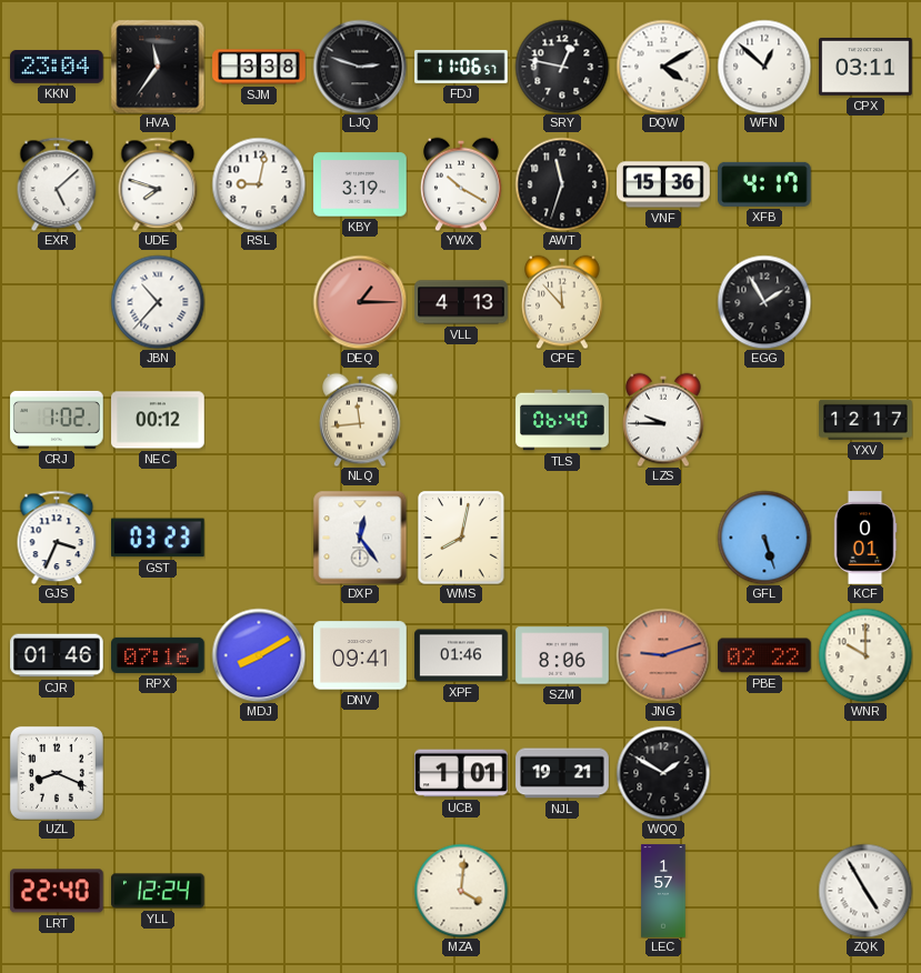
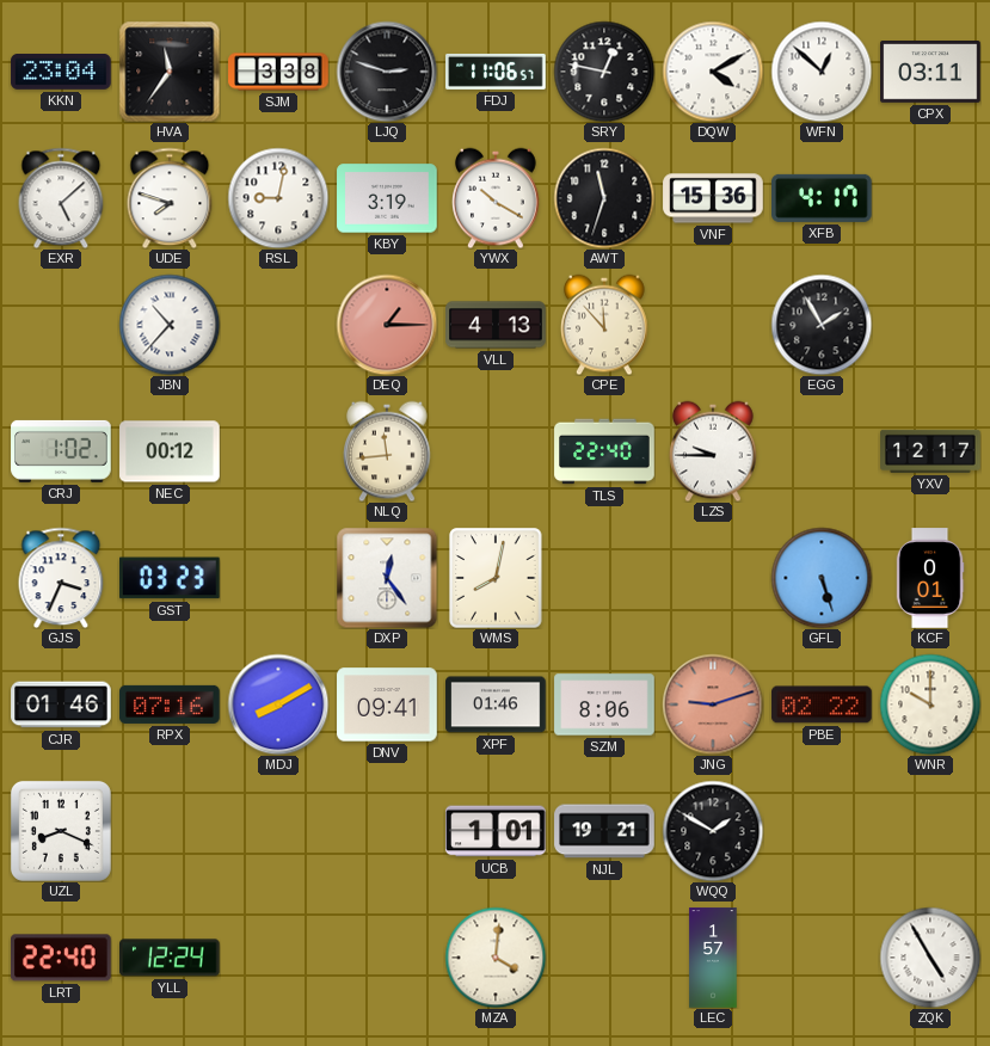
TLS: 06:40 -> 22:40 (604, 451)
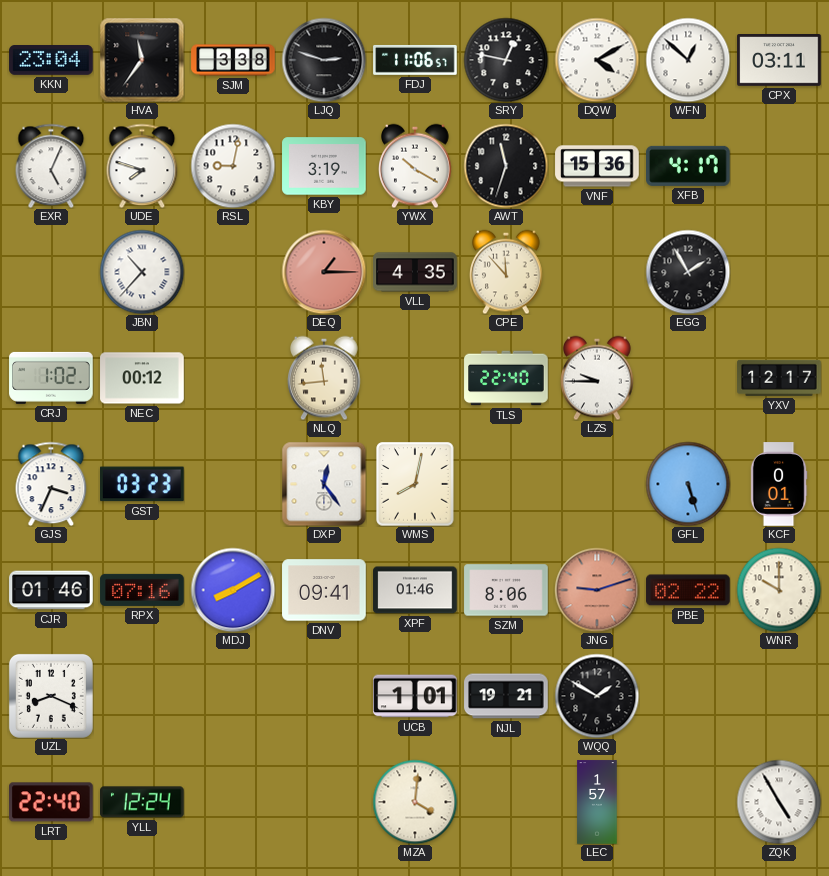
EXR: 5:08 -> 5:04 (51, 166)
VLL: 4:13 -> 4:35 (415, 272)
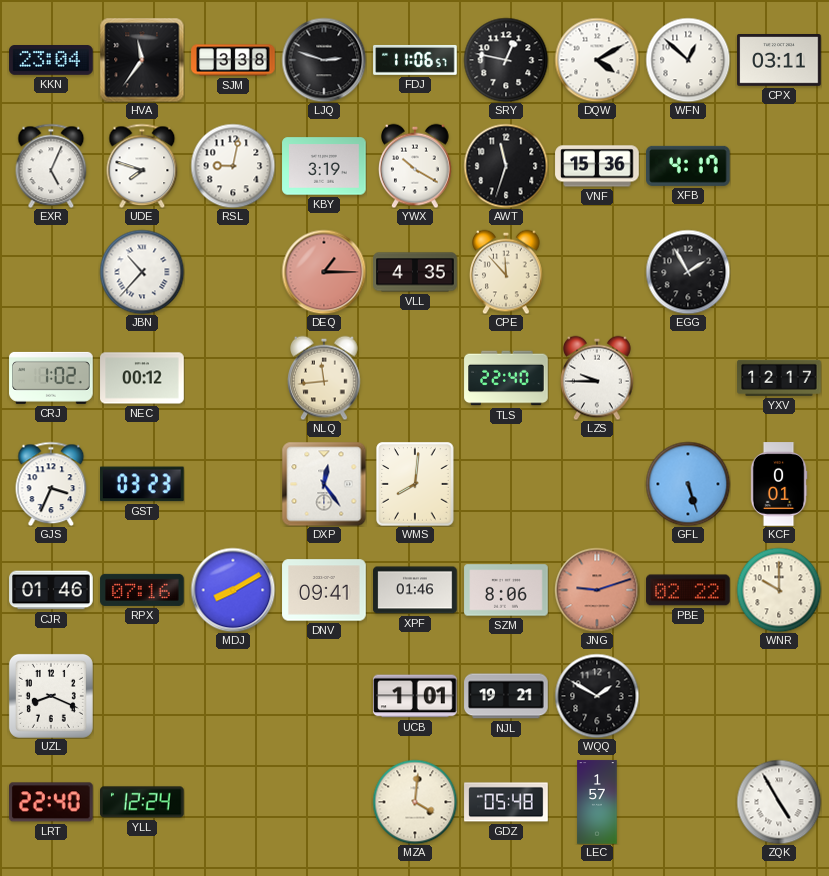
WMS: 8:02 -> 8:01 (415, 484)
GDZ: none -> 05:48 (506, 802)
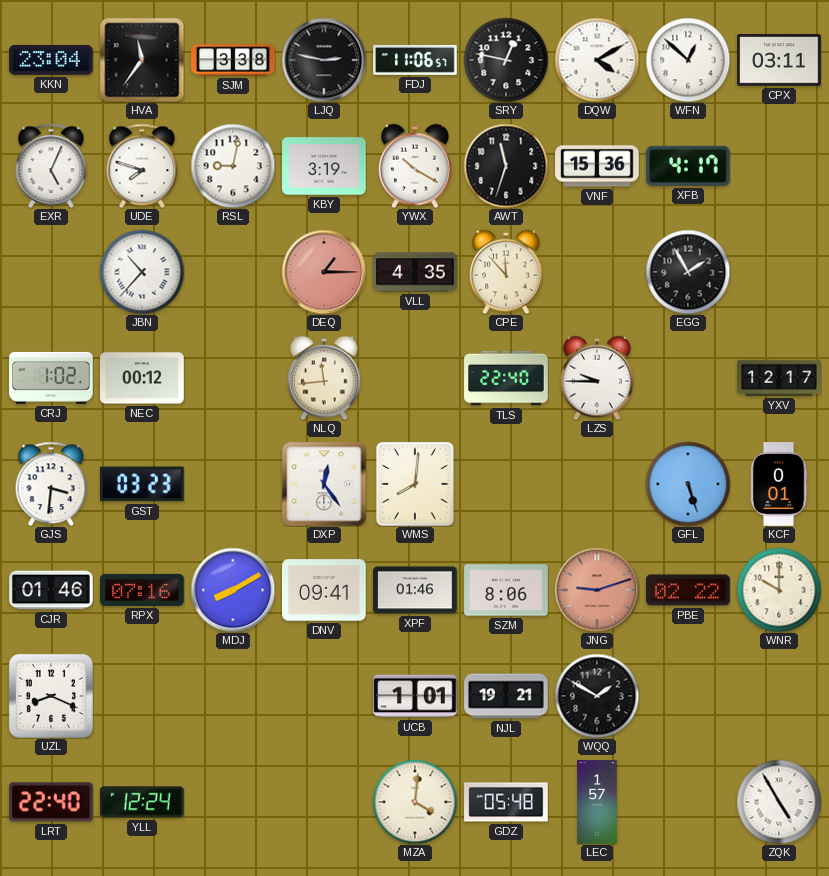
LJQ: 2:48 -> 2:47 (324, 60)
GJS: 3:34 -> 3:31 (51, 484)
